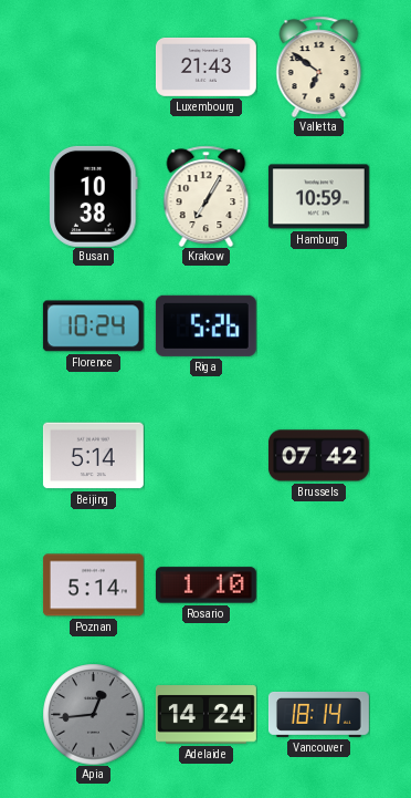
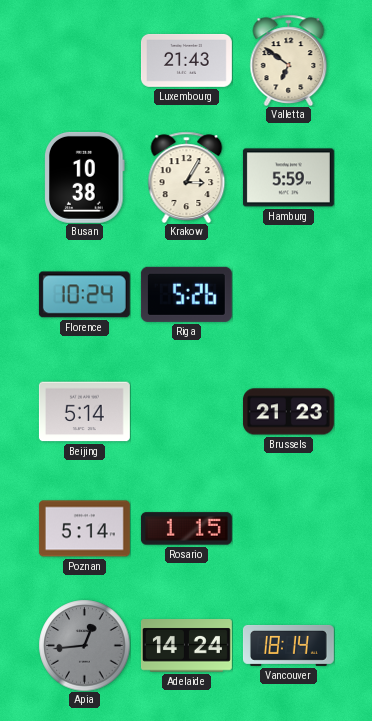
Krakow: 7:05 -> 3:05 (187, 177)
Hamburg: 10:59 -> 5:59 (288, 178)
Brussels: 07:42 -> 21:23 (288, 412)
Rosario: 1:10 -> 1:15 (186, 529)
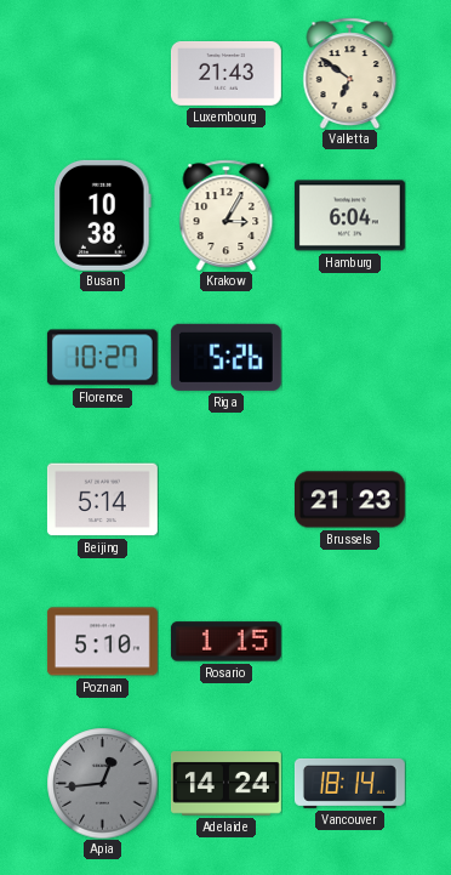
Hamburg: 5:59 -> 6:04 (349, 216)
Florence: 10:24 -> 10:27 (102, 358)
Poznan: 5:14 -> 5:10 (102, 642)
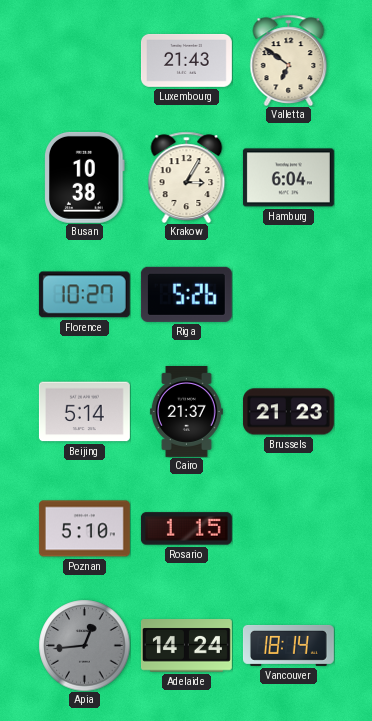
Cairo: none -> 21:37 (186, 411)
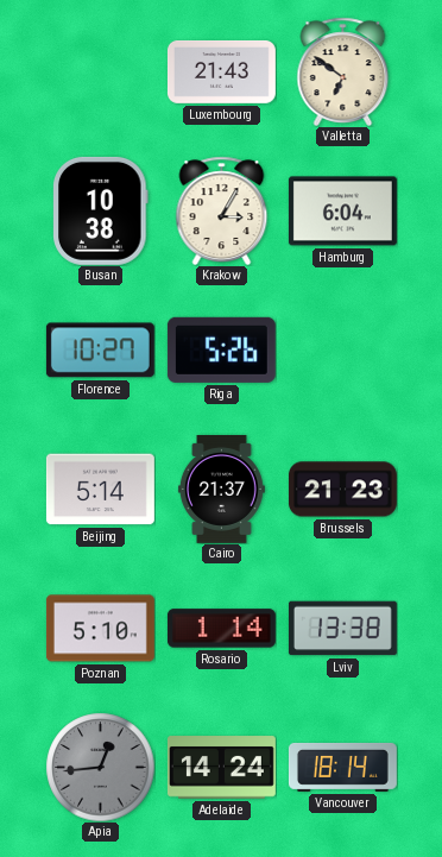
Rosario: 1:15 -> 1:14 (221, 629)
Lviv: none -> 13:38 (342, 629)
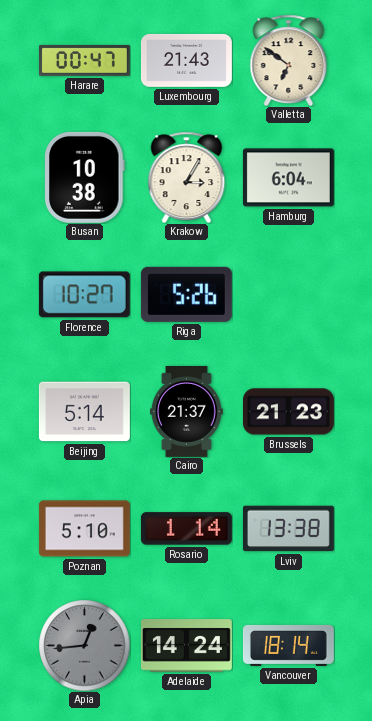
Harare: none -> 00:47 (84, 60)
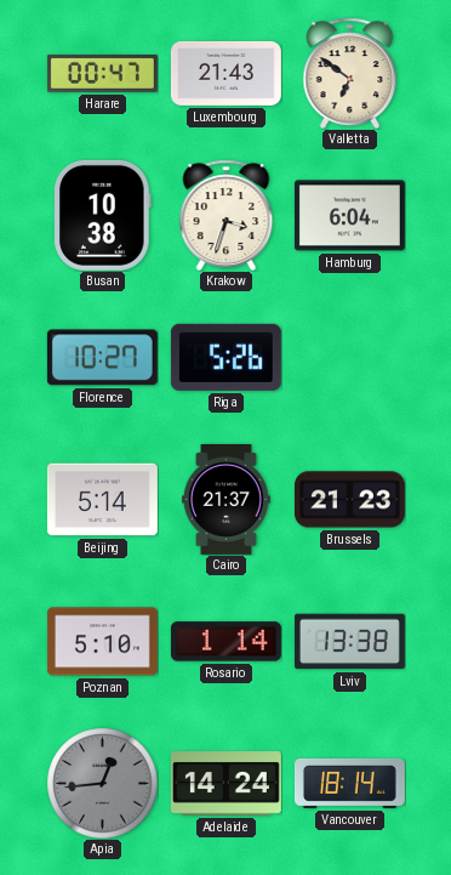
Krakow: 3:05 -> 3:33 (227, 215)
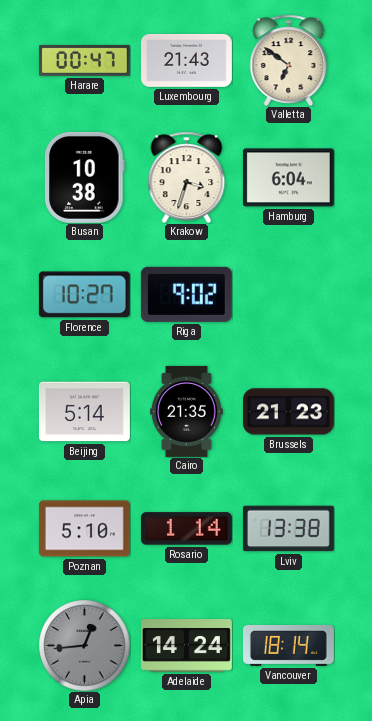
Riga: 5:26 -> 9:02 (186, 294)
Cairo: 21:37 -> 21:35 (186, 411)
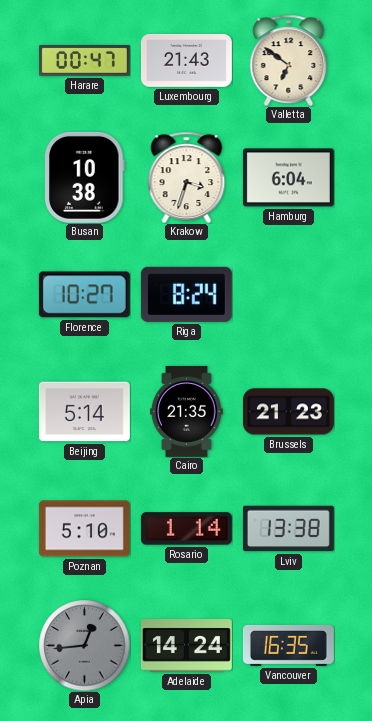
Riga: 9:02 -> 8:24 (186, 294)
Vancouver: 18:14 -> 16:35 (288, 645)
